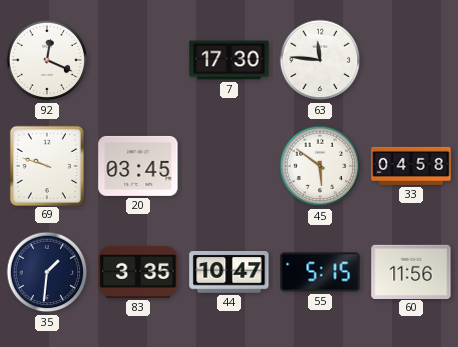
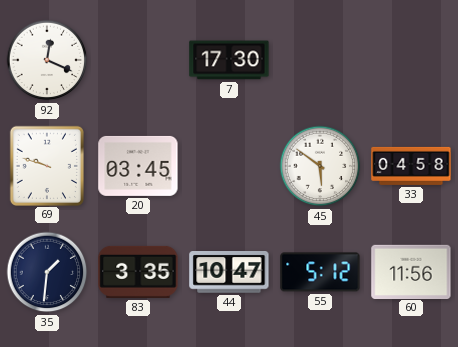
63: 11:46 -> none (320, 60)
55: 5:15 -> 5:12 (320, 272)
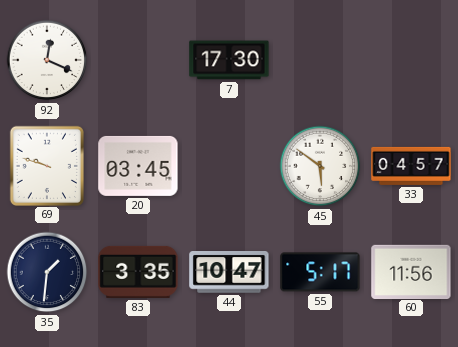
33: 04:58 -> 04:57 (411, 166)
55: 5:12 -> 5:17 (320, 272)
